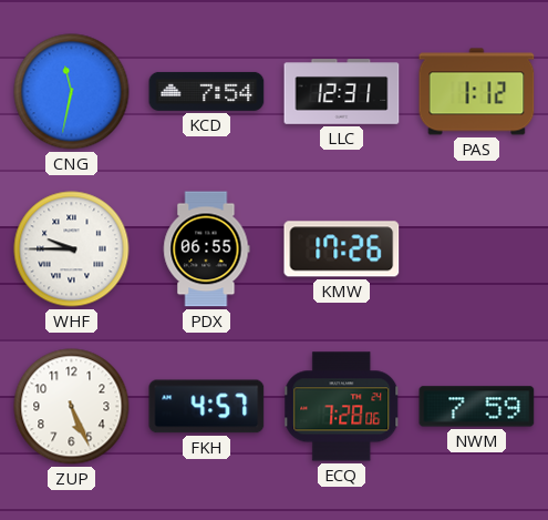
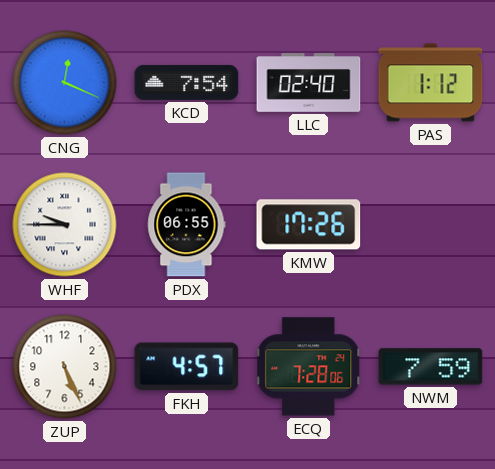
CNG: 11:32 -> 12:19 (65, 83)
LLC: 12:31 -> 02:40 (309, 83)
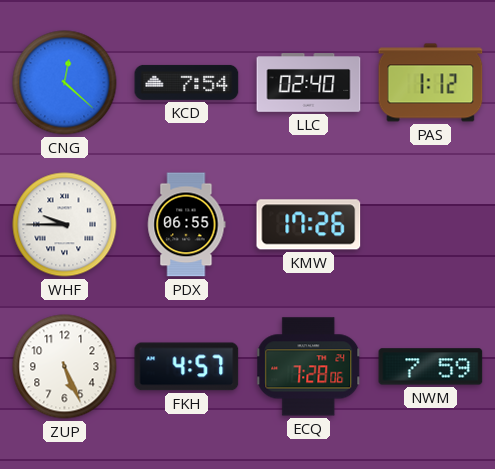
CNG: 12:19 -> 12:22 (65, 83)
